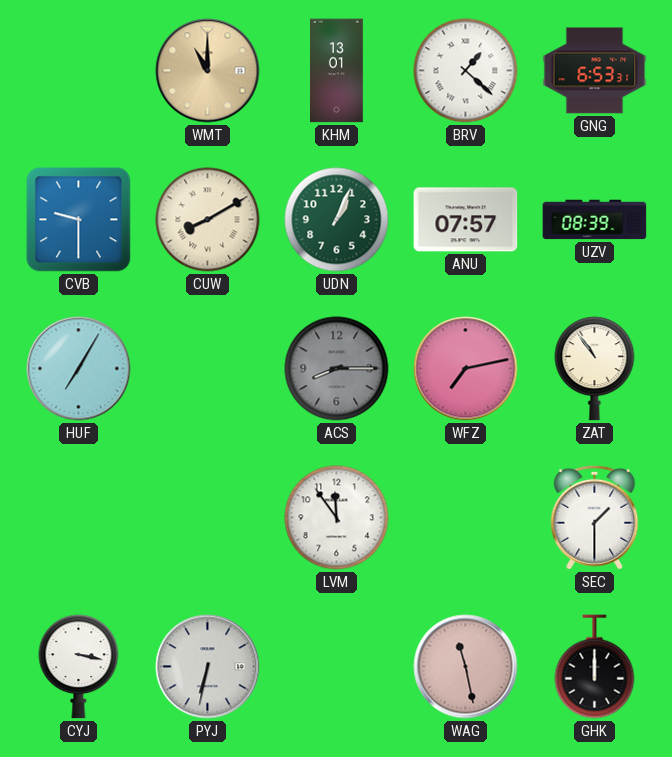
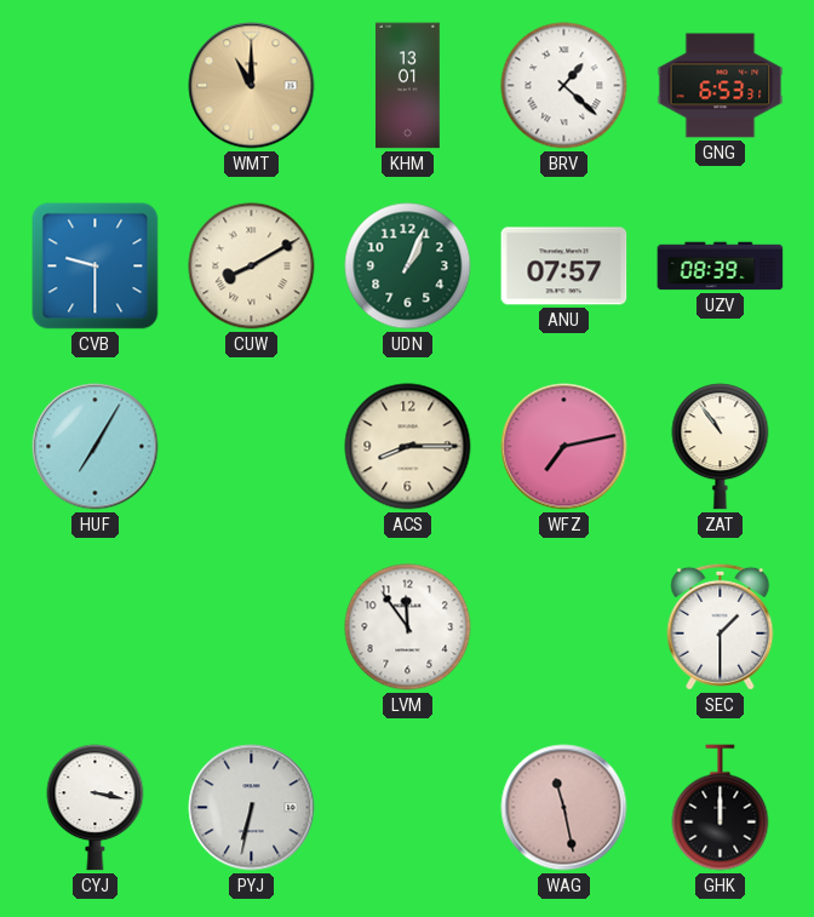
ACS dial: grey -> cream (408, 447)
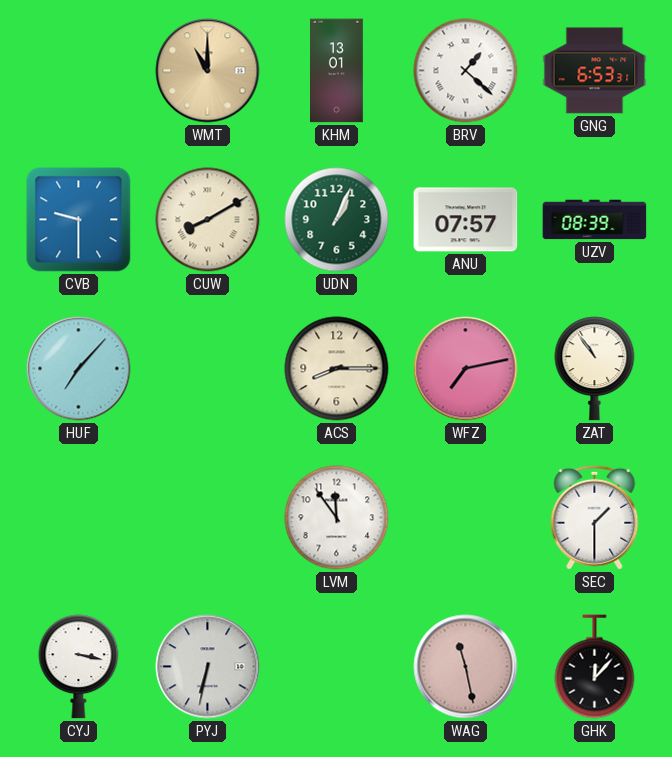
HUF: 7:05 -> 7:07 (79, 369)
GHK: 12:00 -> 12:07 (595, 667)
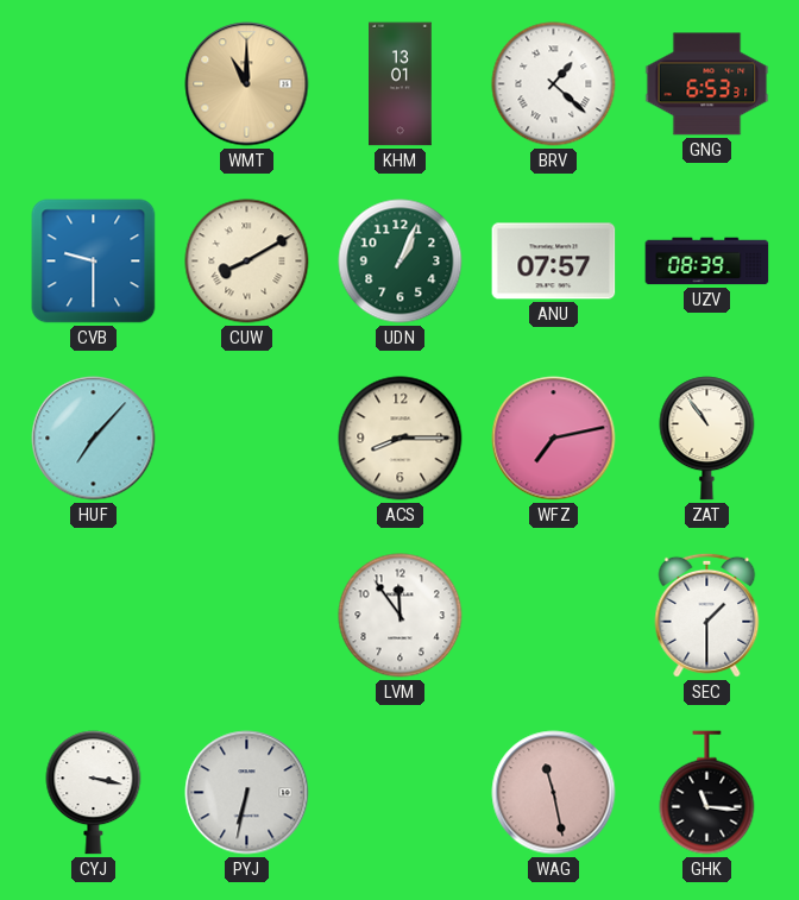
GHK: 12:07 -> 11:16 (707, 793)
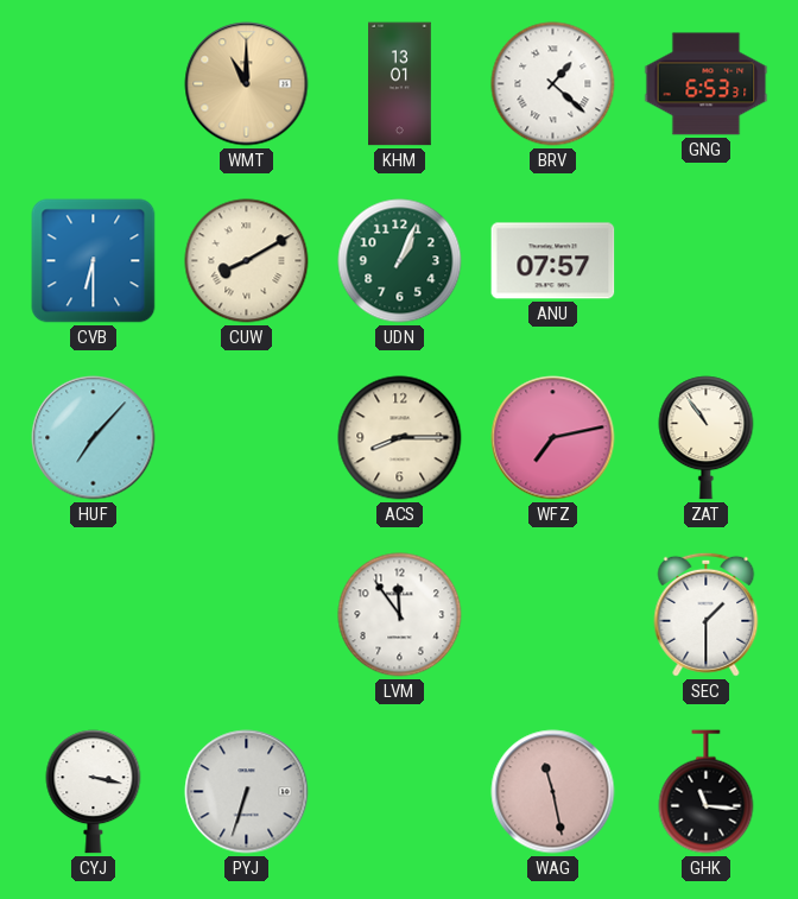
CVB: 9:30 -> 6:30 (94, 261)
UZV: 08:39 -> none (707, 262)
PYJ: 6:32 -> 6:33 (247, 792)
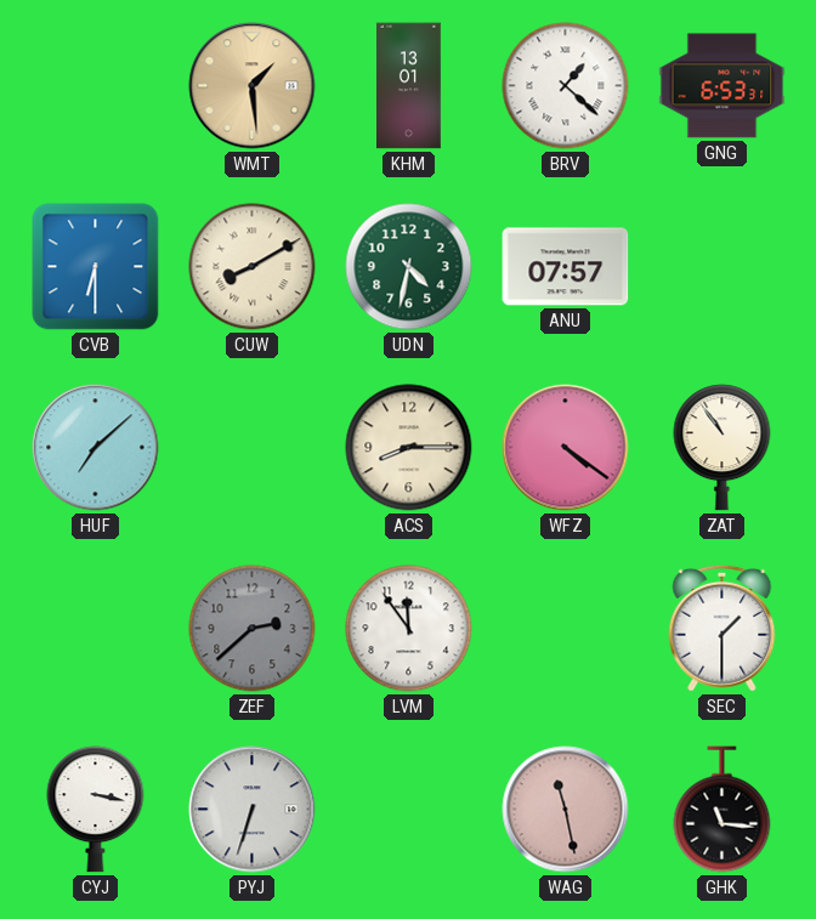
WMT: 11:00 -> 1:29 (253, 86)
UDN: 1:04 -> 4:32 (409, 267)
HUF: 7:07 -> 7:08 (96, 448)
WFZ: 7:13 -> 4:21 (566, 448)
ZEF: none -> 2:38 (253, 629)
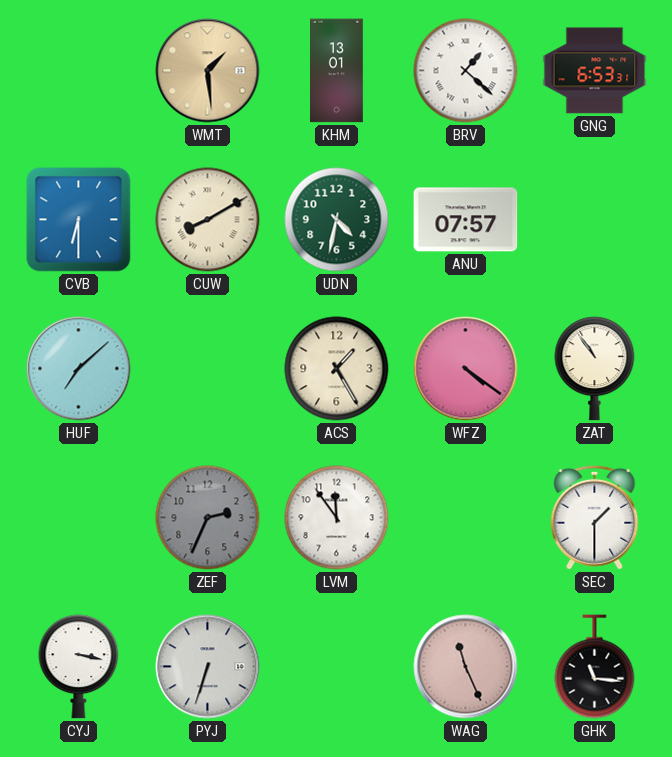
ACS: 8:15 -> 1:25 (337, 369)
ZEF: 2:38 -> 2:34 (208, 518)
WAG: 11:28 -> 11:26 (466, 667)
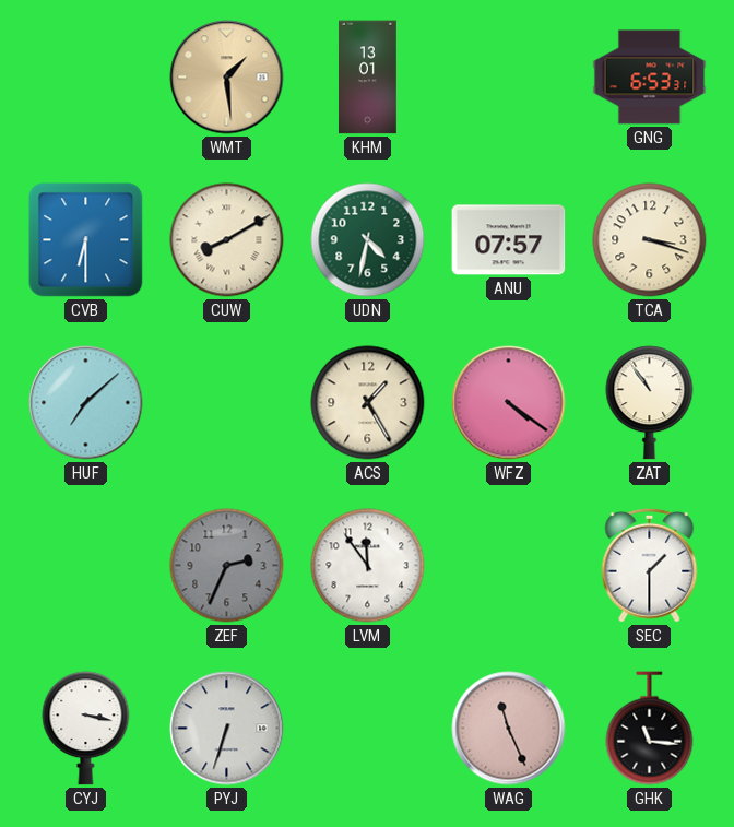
BRV: 1:22 -> none (466, 71)
TCA: none -> 3:18 (650, 240)
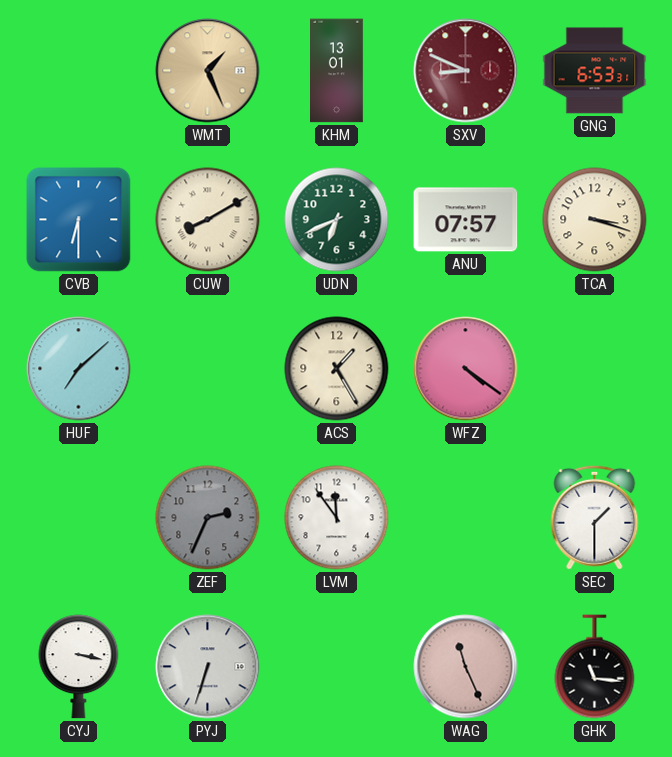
WMT: 1:29 -> 1:26 (208, 71)
SXV: none -> 8:49 (466, 71)
UDN: 4:32 -> 6:41 (337, 220)
ZAT: 10:54 -> none (650, 403)
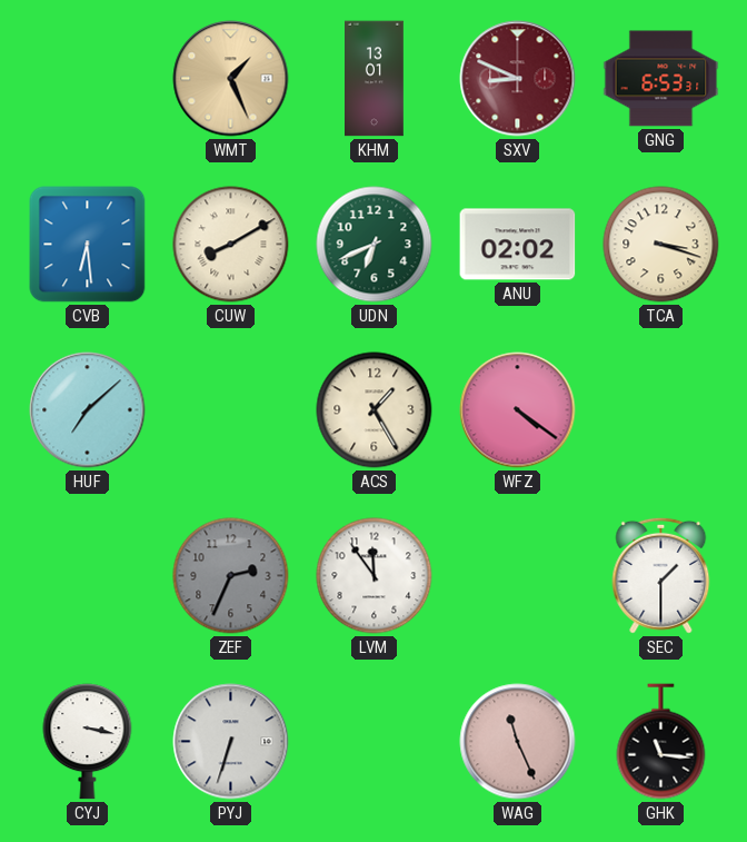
CVB: 6:30 -> 6:29 (88, 245)
ANU: 07:57 -> 02:02 (518, 245)
